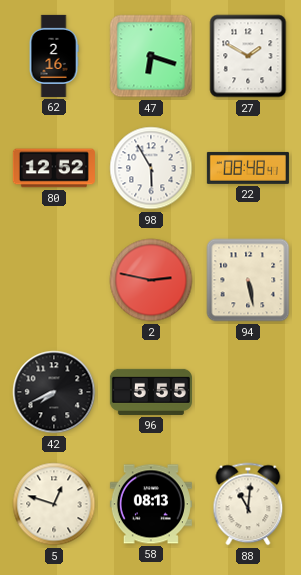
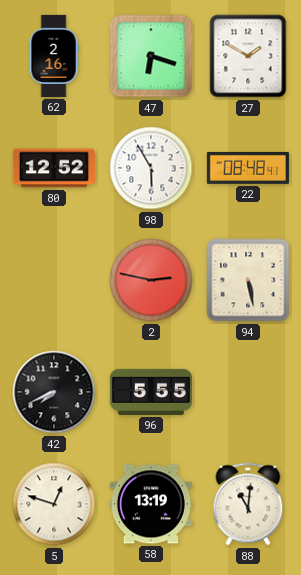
58: 08:13 -> 13:19 (151, 504)
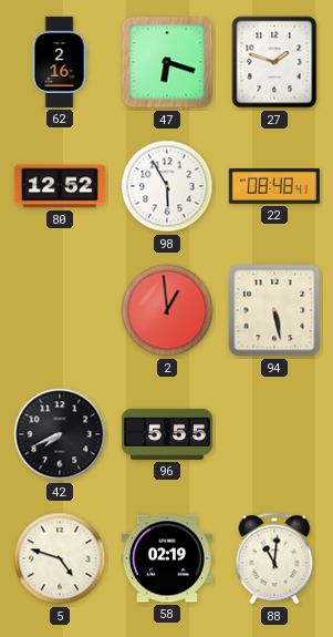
27: 1:50 -> 1:48 (274, 62)
2: 2:47 -> 12:59 (167, 310)
5: 12:48 -> 4:48 (60, 558)
58: 13:19 -> 02:19 (167, 558)
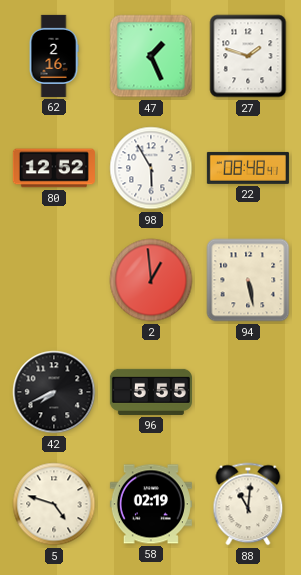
47: 6:18 -> 1:26 (151, 56)
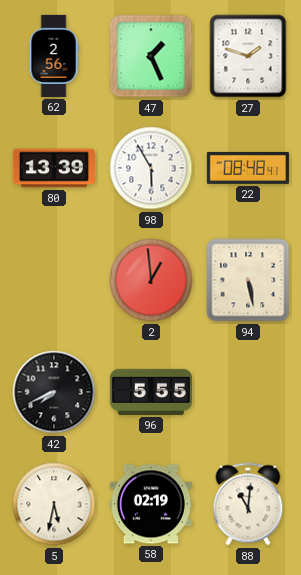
62: 2:16 -> 2:56 (54, 56)
80: 12:52 -> 13:39 (54, 168)
5: 4:48 -> 5:32 (54, 504)
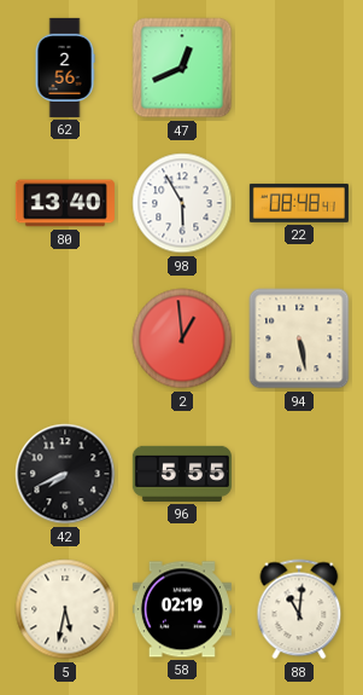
47: 1:26 -> 12:41 (182, 68)
27: 1:48 -> none (248, 56)
80: 13:39 -> 13:40 (65, 203)
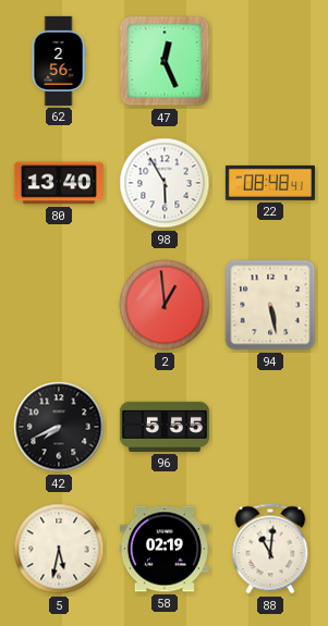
47: 12:41 -> 12:26 (165, 61)
